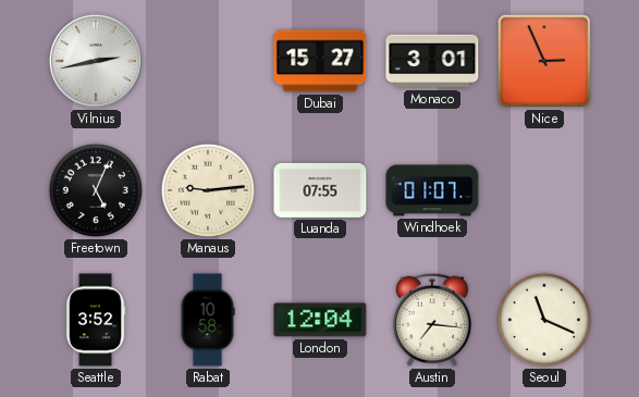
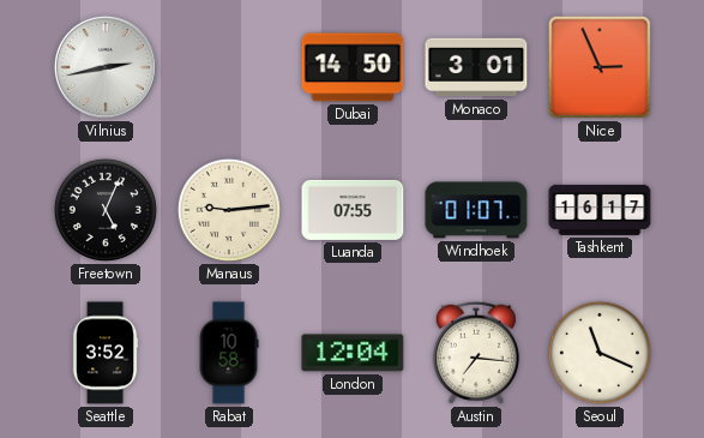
Dubai: 15:27 -> 14:50 (353, 67)
Tashkent: none -> 16:17 (600, 210)
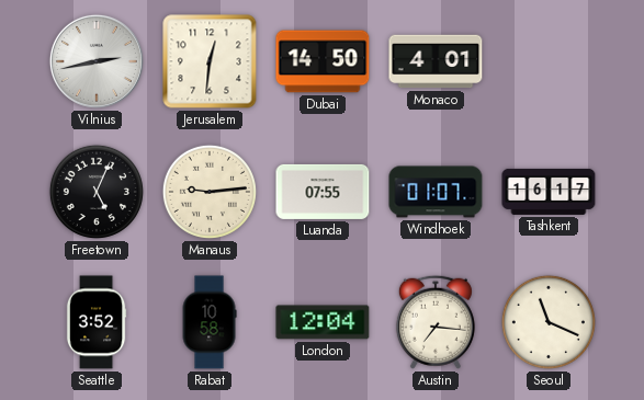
Jerusalem: none -> 12:31 (210, 61)
Monaco: 3:01 -> 4:01 (436, 61)
Nice: 2:56 -> none (600, 67)
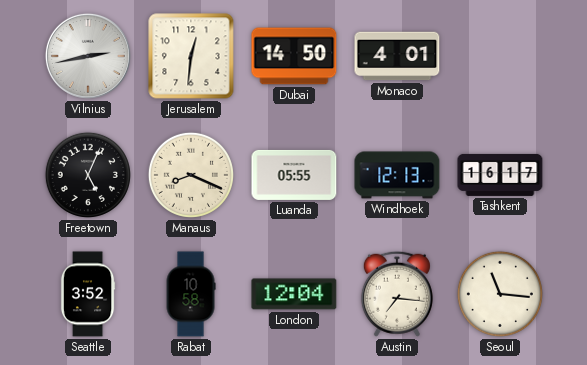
Manaus: 9:14 -> 8:19 (191, 175)
Luanda: 07:55 -> 05:55 (294, 175)
Windhoek: 01:07 -> 12:13 (397, 175)
Seoul: 11:19 -> 11:16 (500, 294)
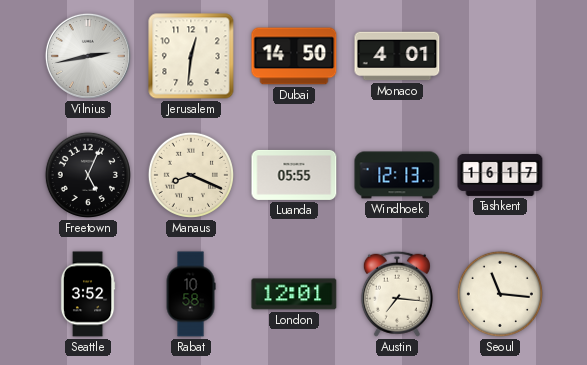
London: 12:04 -> 12:01 (294, 294)
